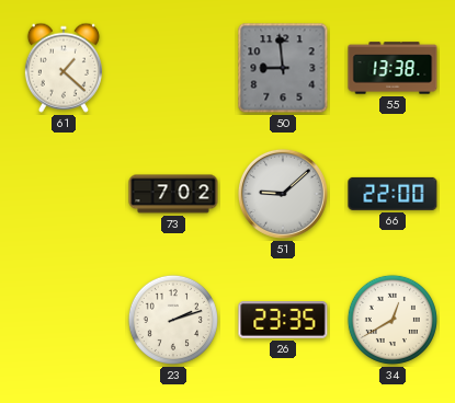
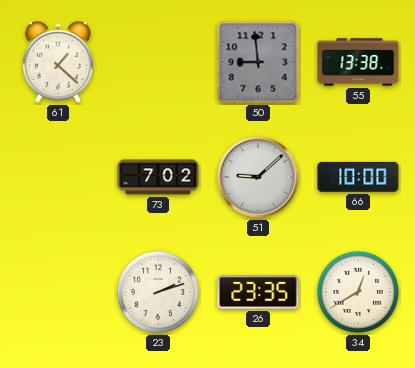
66: 22:00 -> 10:00 (358, 177)
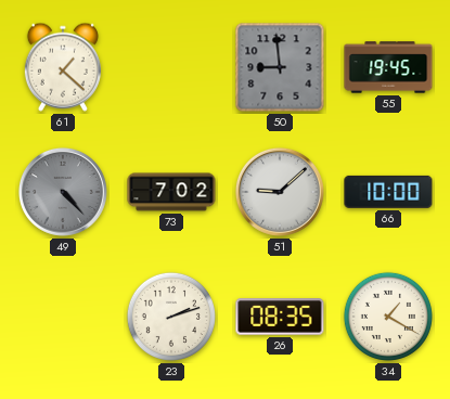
55: 13:38 -> 19:45 (388, 67)
49: none -> 4:23 (63, 192)
26: 23:35 -> 08:35 (280, 317)
34: 12:40 -> 1:20 (388, 317)
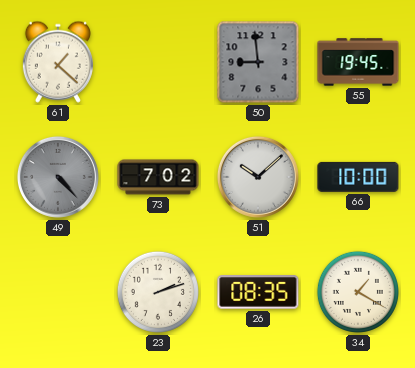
51: 9:08 -> 10:08 (258, 177)
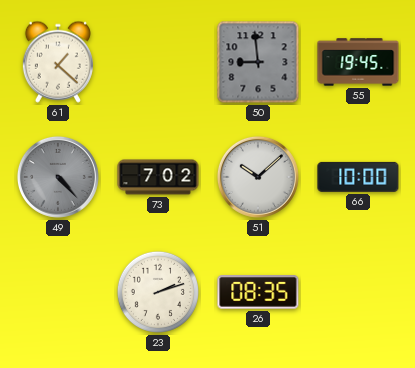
34: 1:20 -> none (358, 292)
